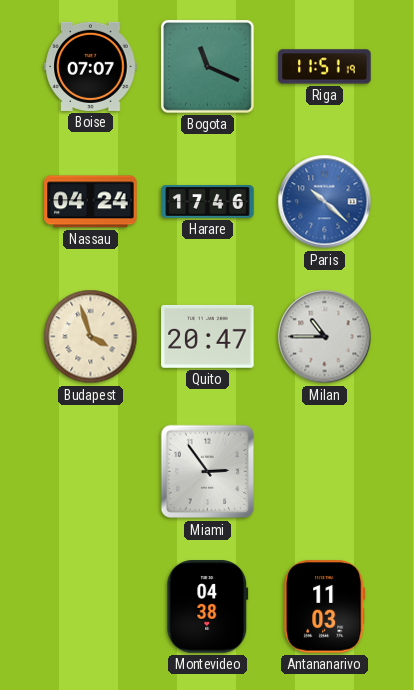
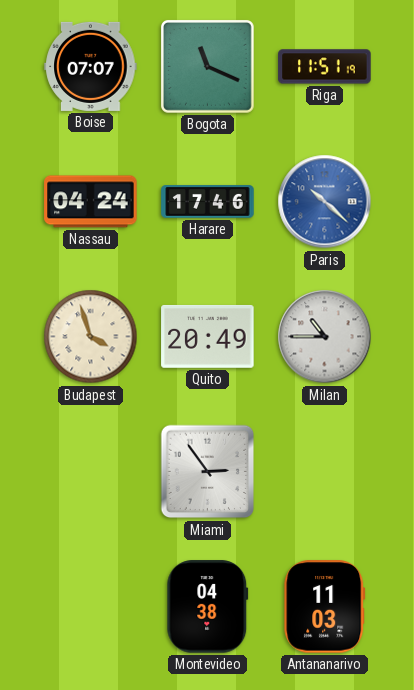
Quito: 20:47 -> 20:49 (208, 336)
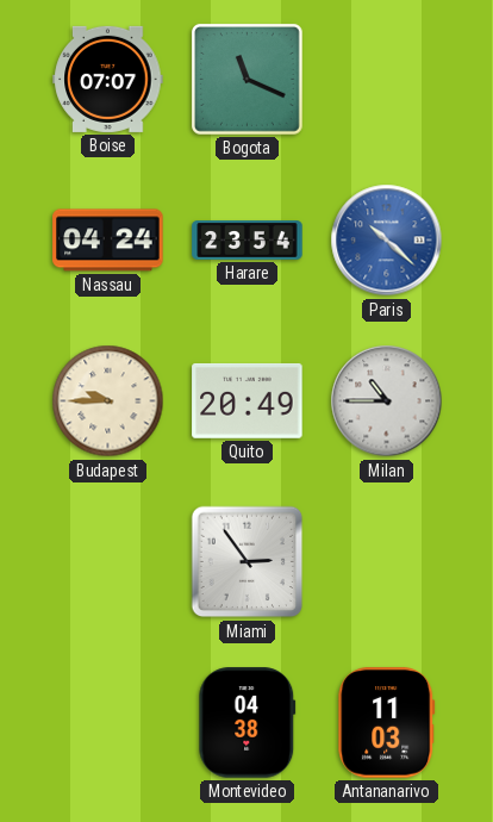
Riga: 11:51 -> none (325, 67)
Harare: 17:46 -> 23:54 (248, 241)
Budapest: 3:57 -> 9:45 (108, 401)
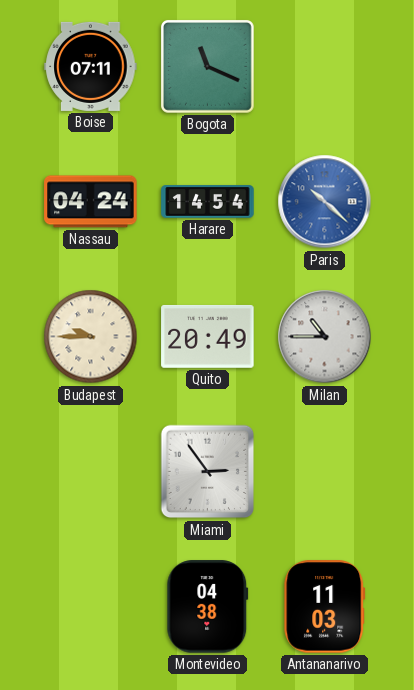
Boise: 07:07 -> 07:11 (91, 66)
Harare: 23:54 -> 14:54 (208, 202)
